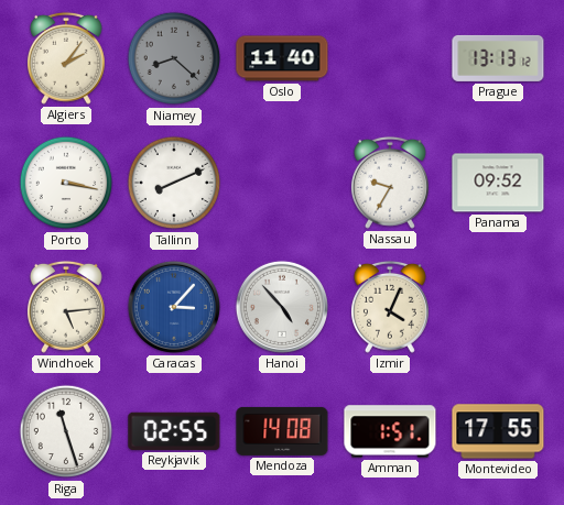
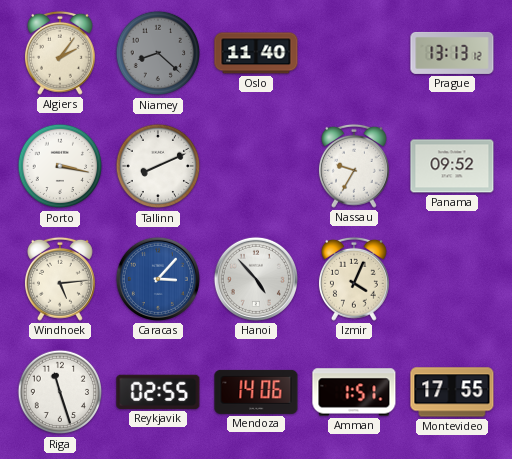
Mendoza: 14:08 -> 14:06 (256, 392)
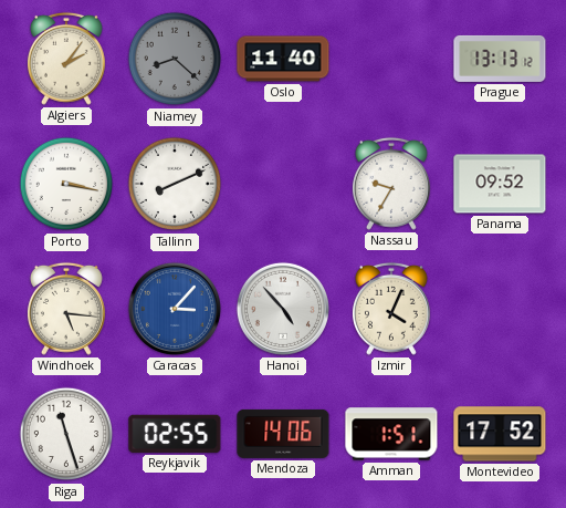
Windhoek: 5:14 -> 5:16 (66, 309)
Montevideo: 17:55 -> 17:52 (500, 434)
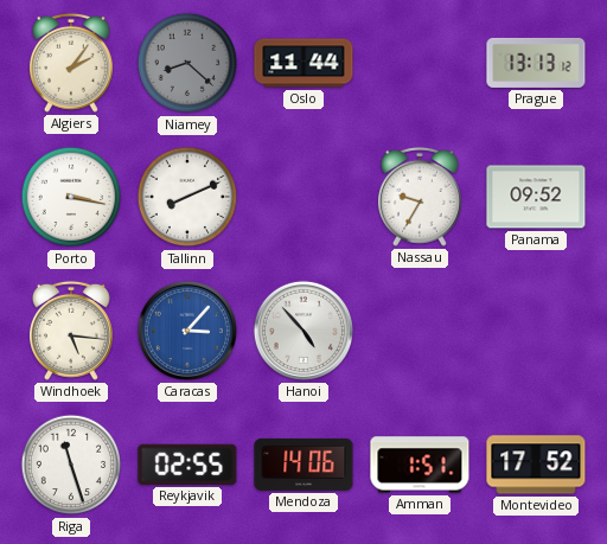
Oslo: 11:40 -> 11:44 (303, 63)
Izmir: 4:04 -> none (391, 309)
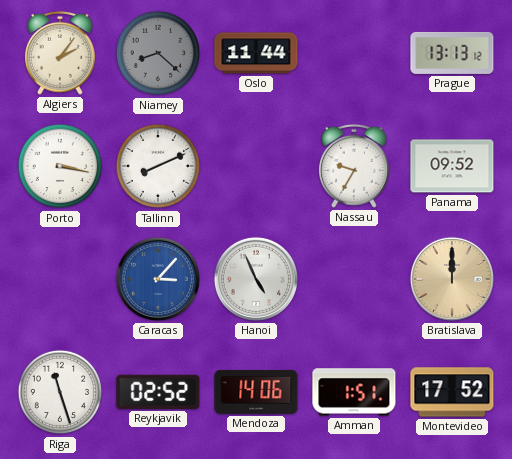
Windhoek: 5:16 -> none (71, 331)
Hanoi: 4:53 -> 4:56 (256, 279)
Bratislava: none -> 12:00 (452, 279)
Reykjavik: 02:55 -> 02:52 (158, 392)
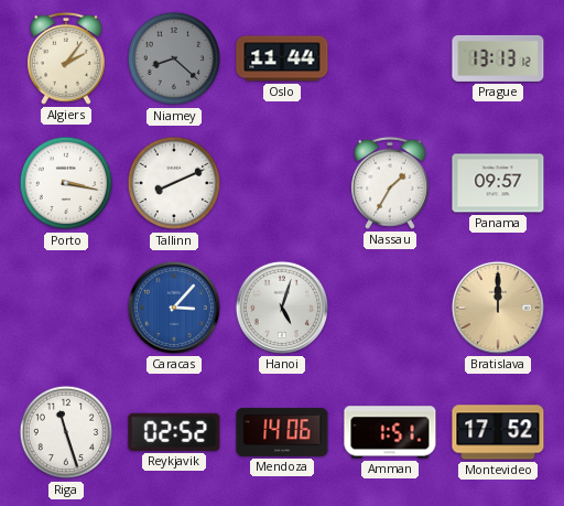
Nassau: 9:35 -> 1:35 (390, 183)
Panama: 09:52 -> 09:57 (498, 183)
Hanoi: 4:56 -> 5:03 (282, 308)
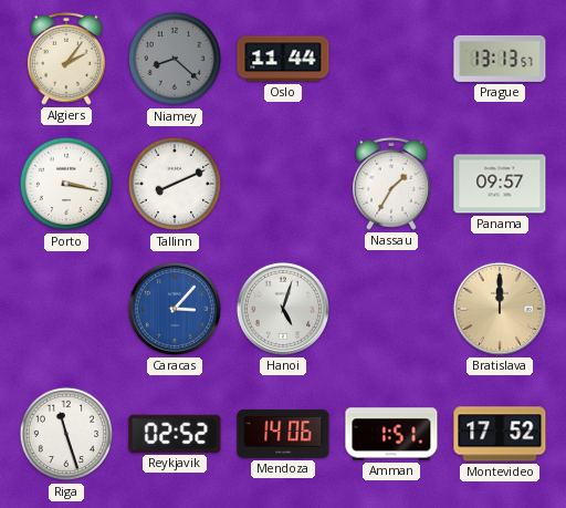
Prague: 13:13:12 -> 13:13:57 (500, 59)
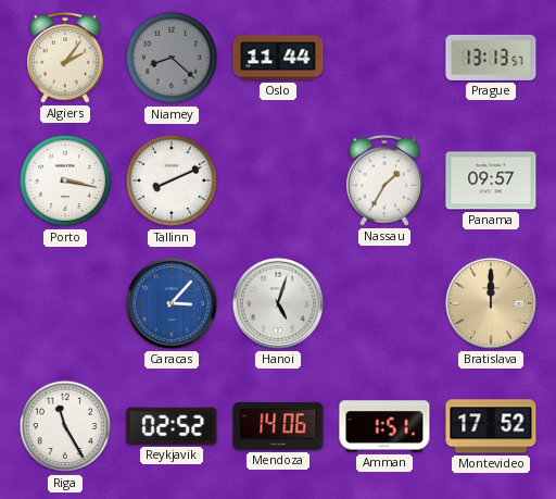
Riga: 11:27 -> 11:25 (65, 426)
